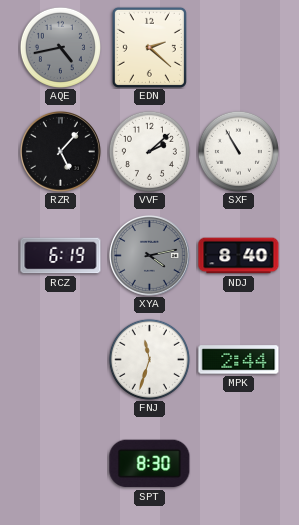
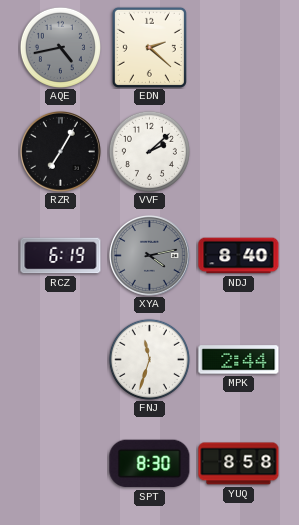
RZR: 5:07 -> 7:05 (60, 151)
SXF: 10:55 -> none (238, 151)
YUQ: none -> 8:58 (239, 464)
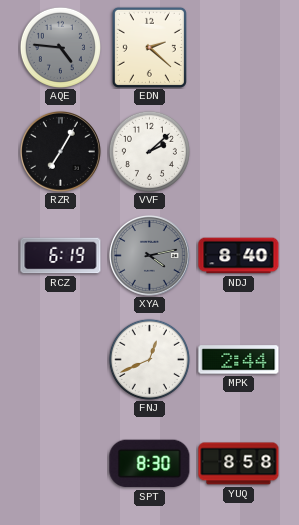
AQE: 4:43 -> 4:46 (60, 47)
FNJ: 11:33 -> 12:41 (149, 359)
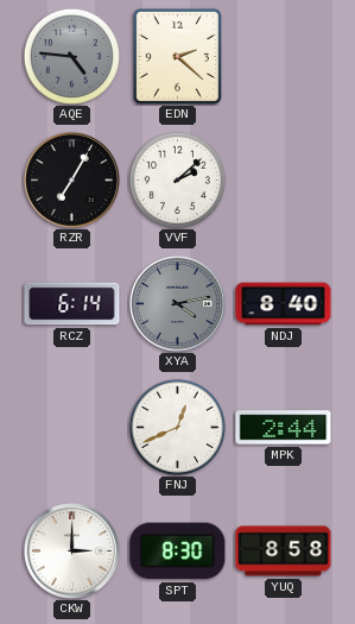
RCZ: 6:19 -> 6:14 (72, 304)
CKW: none -> 3:00 (71, 550)
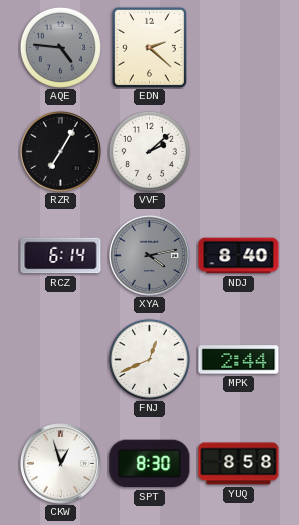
CKW: 3:00 -> 12:57 (60, 463)
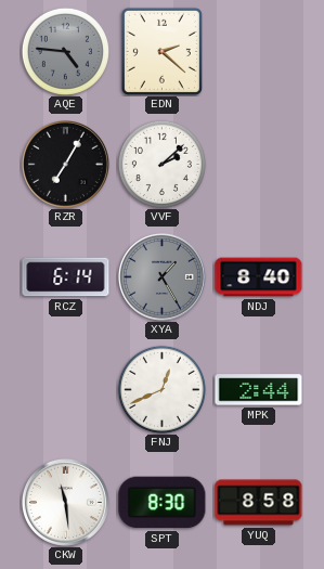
XYA: 4:13 -> 1:25 (161, 276)
CKW: 12:57 -> 11:29 (65, 502)
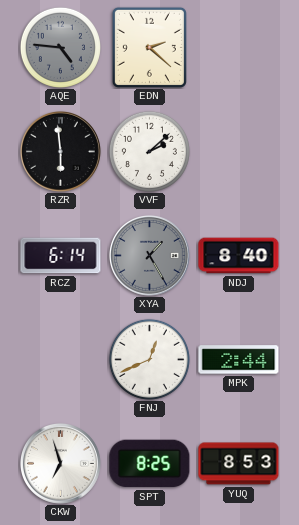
RZR: 7:05 -> 5:59 (60, 151)
CKW: 11:29 -> 6:57 (60, 463)
SPT: 8:30 -> 8:25 (150, 464)
YUQ: 8:58 -> 8:53 (239, 464)
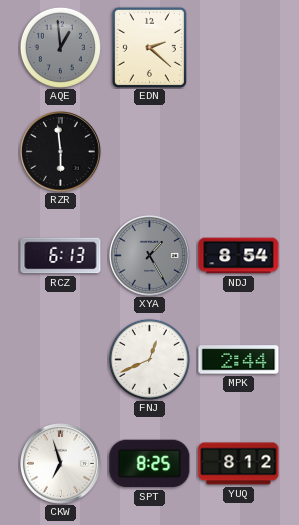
AQE: 4:46 -> 12:59 (60, 47)
VVF: 2:08 -> none (149, 151)
RCZ: 6:14 -> 6:13 (61, 256)
NDJ: 8:40 -> 8:54 (239, 256)
YUQ: 8:53 -> 8:12 (239, 464)
